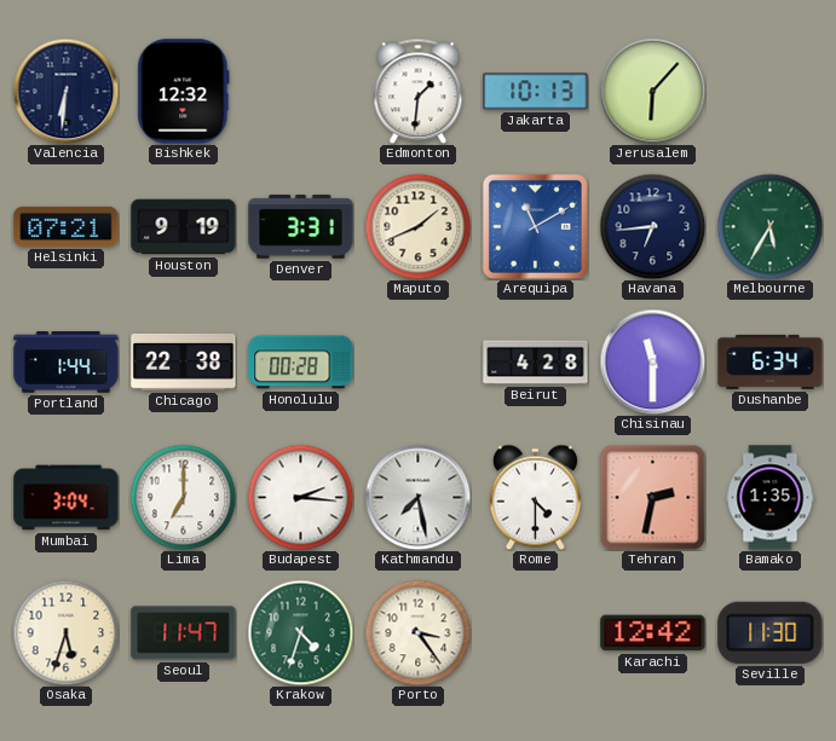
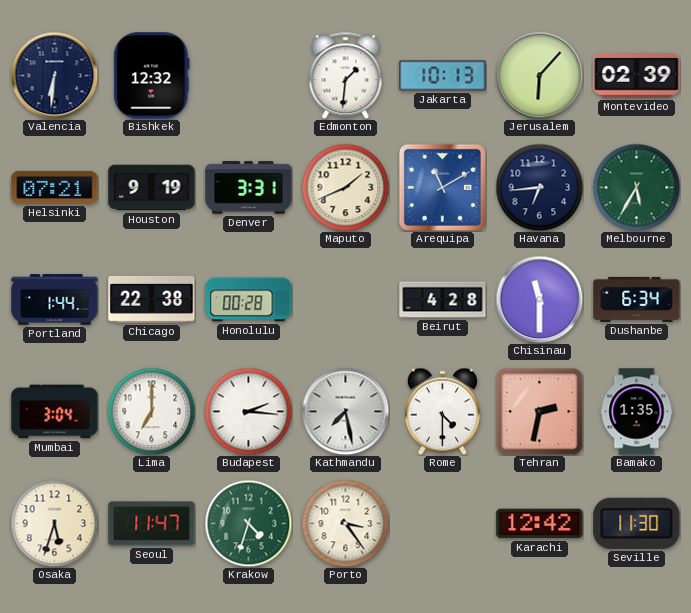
Montevideo: none -> 02:39 (637, 76)
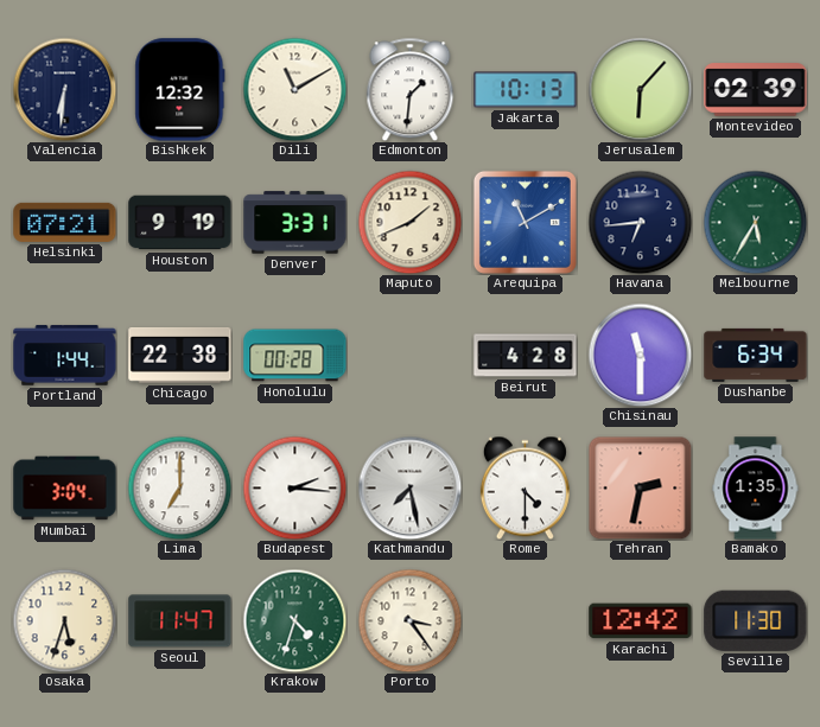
Dili: none -> 11:10 (294, 89)
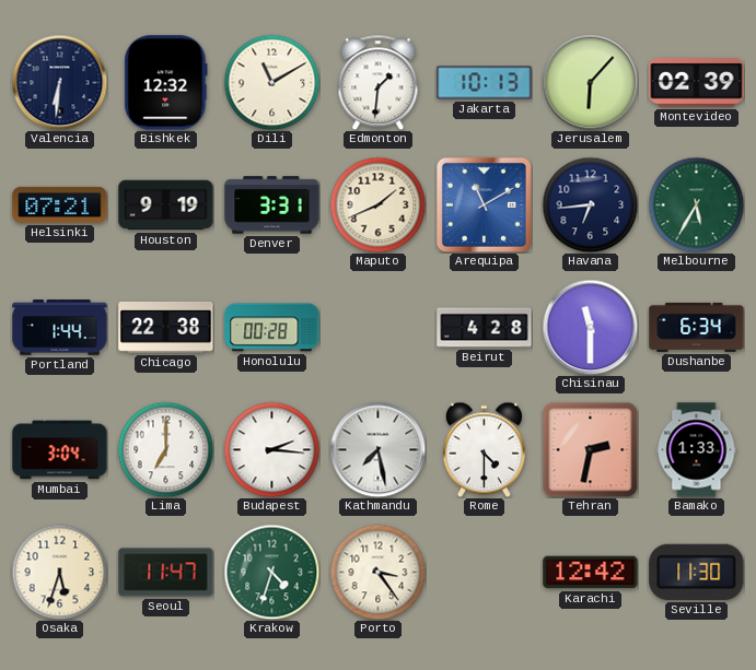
Bamako: 1:35 -> 1:33 (697, 450)
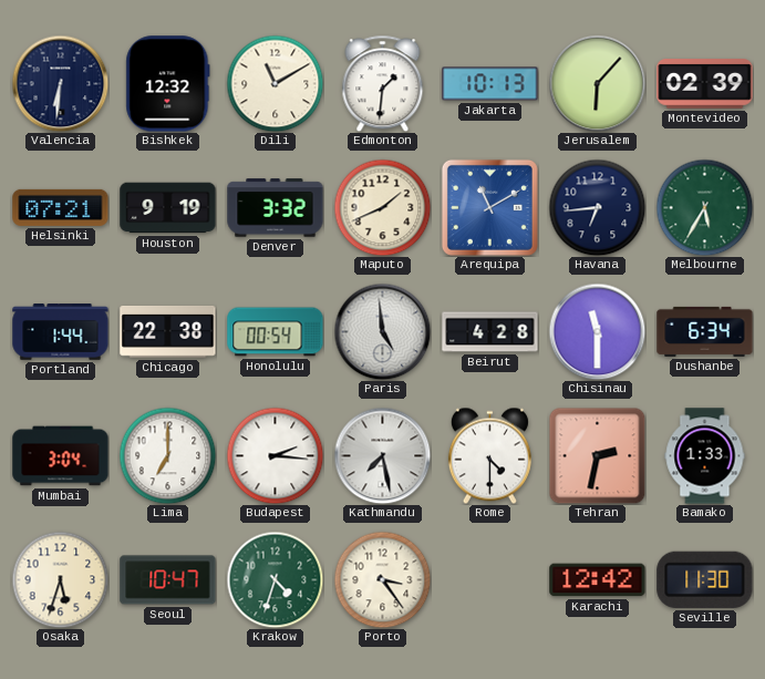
Denver: 3:31 -> 3:32 (276, 208)
Honolulu: 00:28 -> 00:54 (276, 332)
Paris: none -> 4:59 (382, 331)
Seoul: 11:47 -> 10:47 (168, 580)
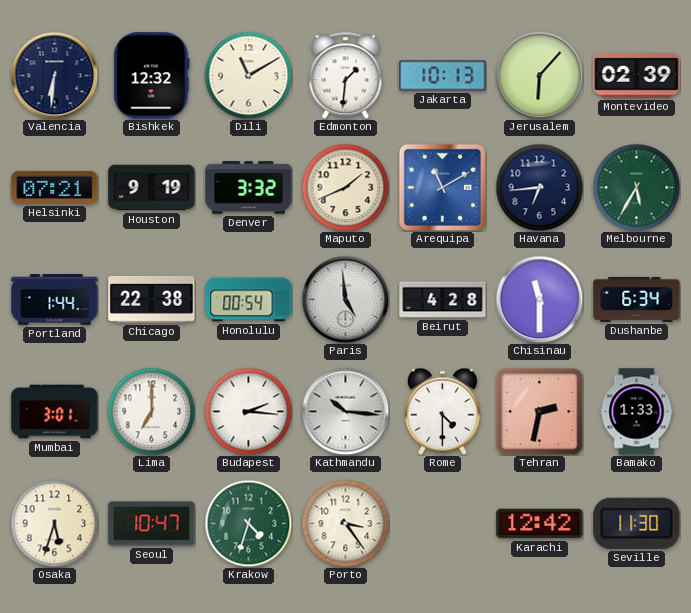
Mumbai: 3:04 -> 3:01 (55, 412)
Kathmandu: 7:28 -> 10:16 (345, 411)
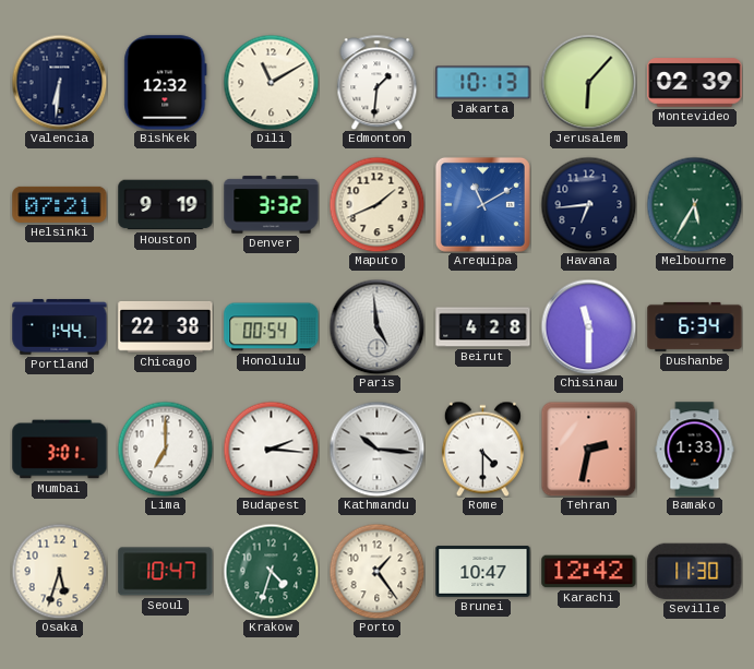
Porto: 3:24 -> 1:24 (376, 571)
Brunei: none -> 10:47 (483, 572)
